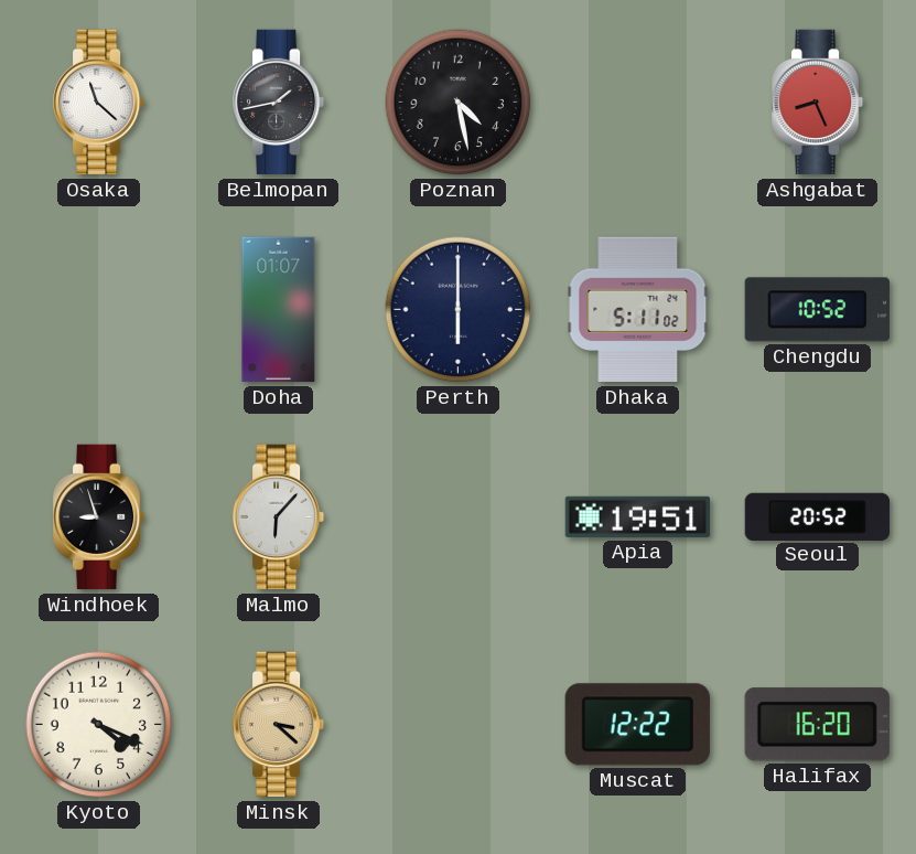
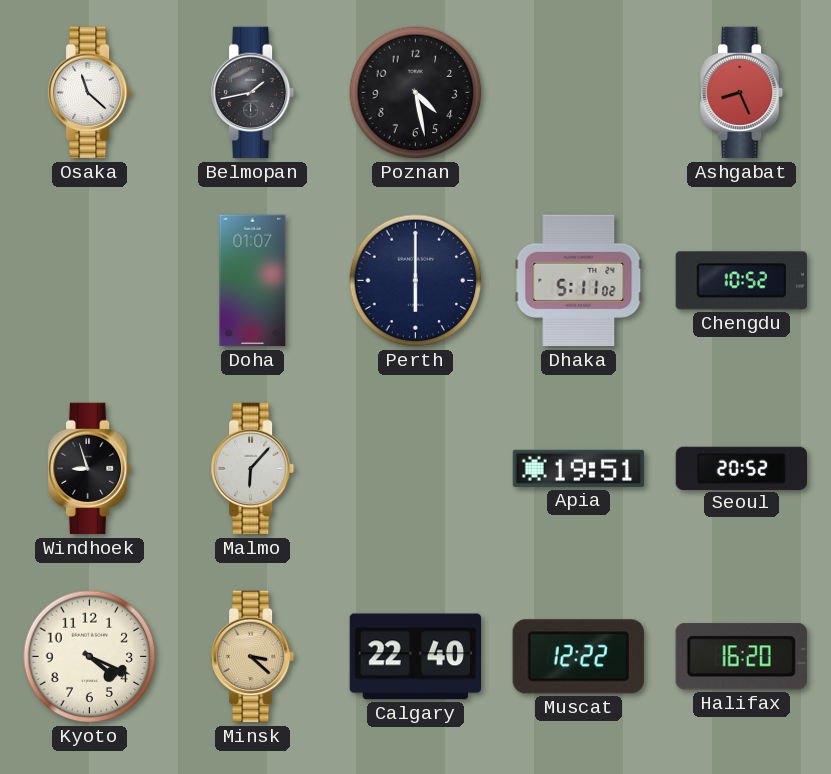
Calgary: none -> 22:40 (415, 657)
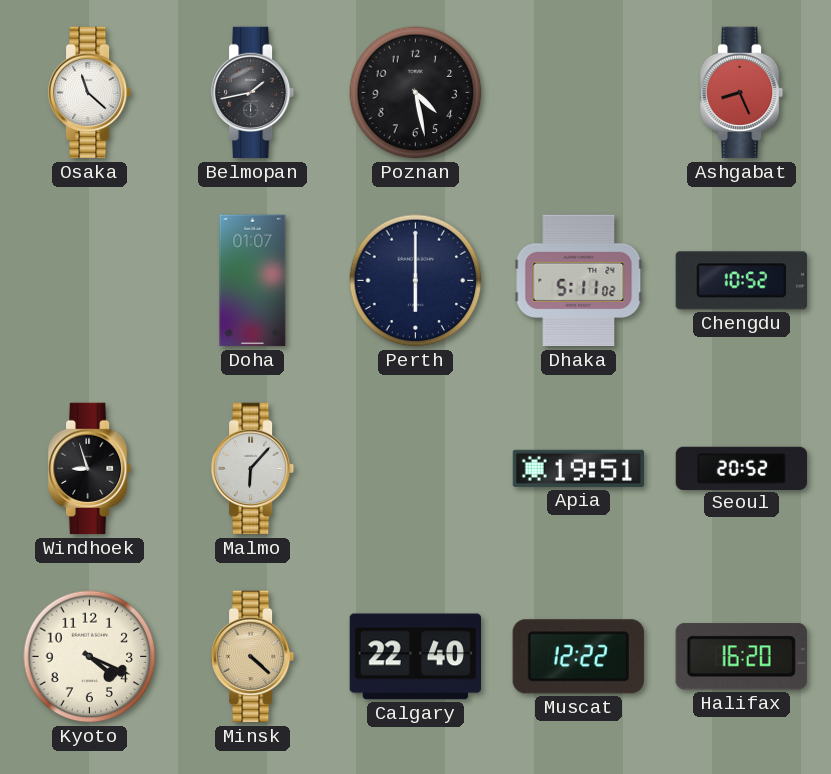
Minsk: 3:22 -> 4:22 (253, 657)
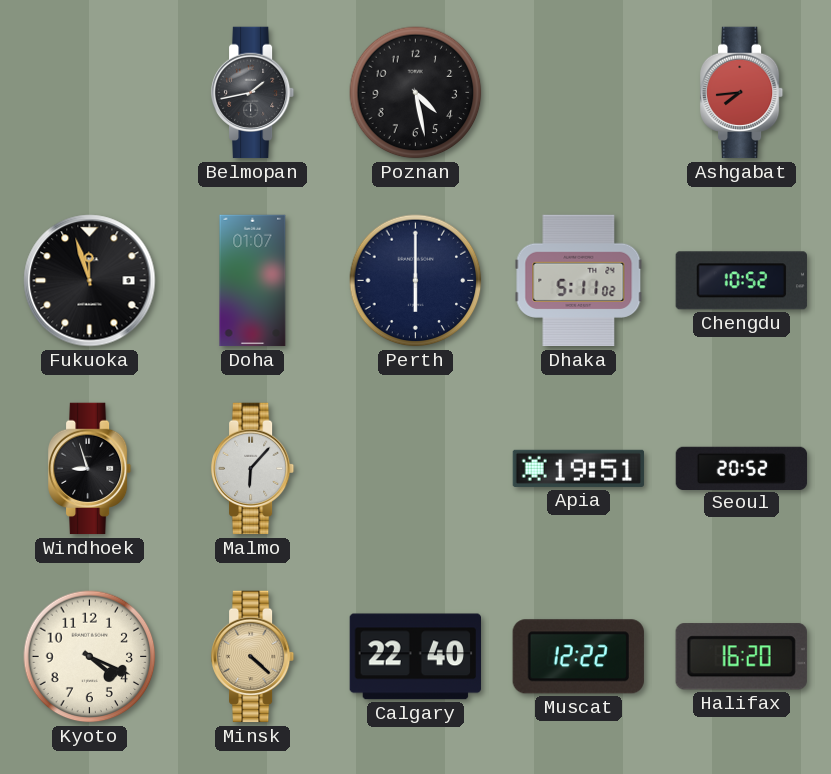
Osaka: 11:22 -> none (90, 93)
Ashgabat: 8:26 -> 7:44 (742, 93)
Fukuoka: none -> 11:57 (90, 281)
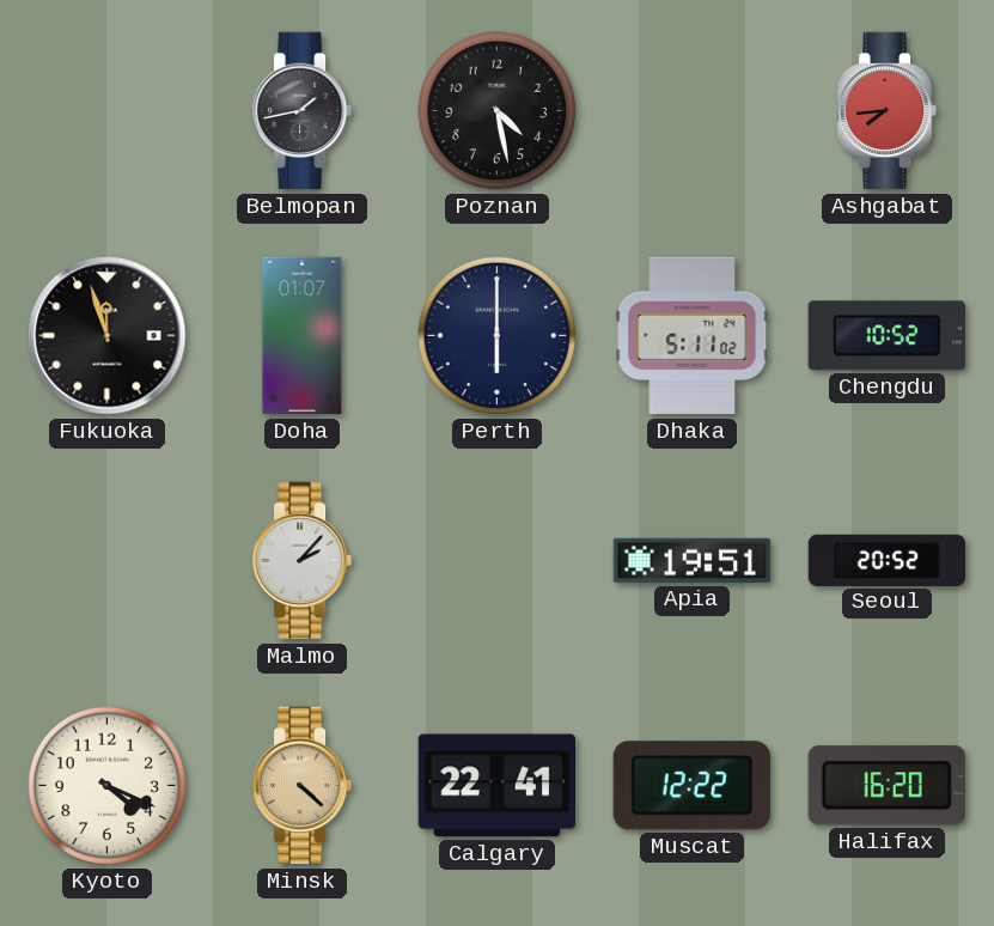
Windhoek: 8:57 -> none (90, 469)
Malmo: 6:07 -> 2:07 (303, 561)
Calgary: 22:40 -> 22:41 (496, 786)
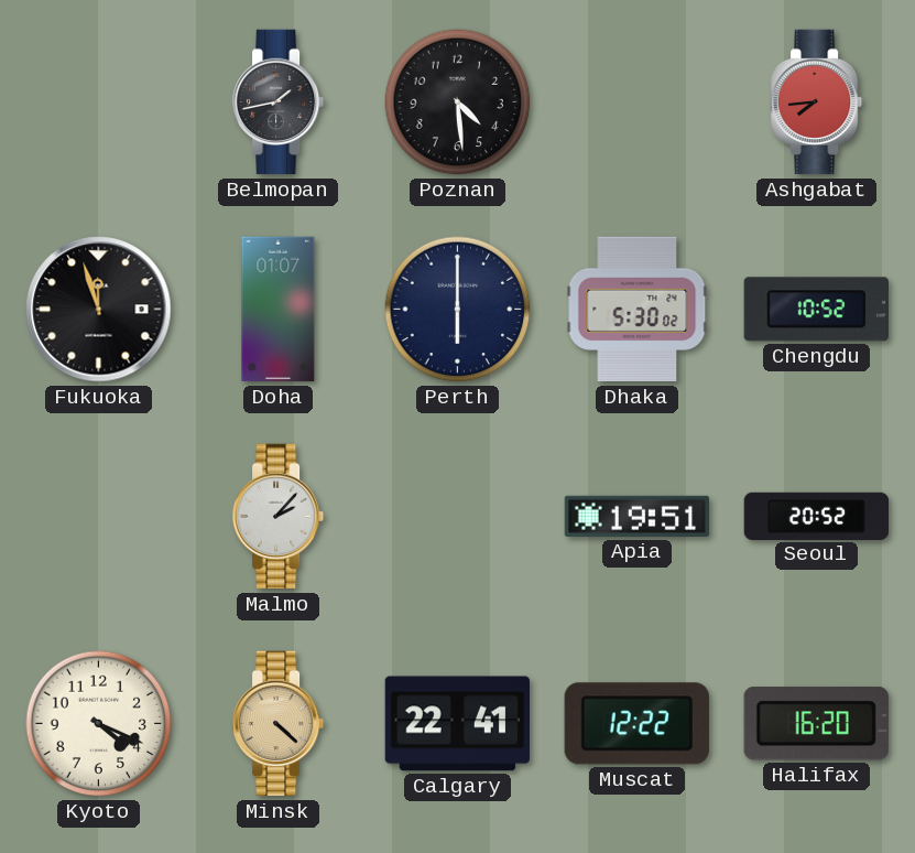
Poznan: 4:28 -> 4:29 (458, 102)
Dhaka: 5:11 -> 5:30 (638, 310)
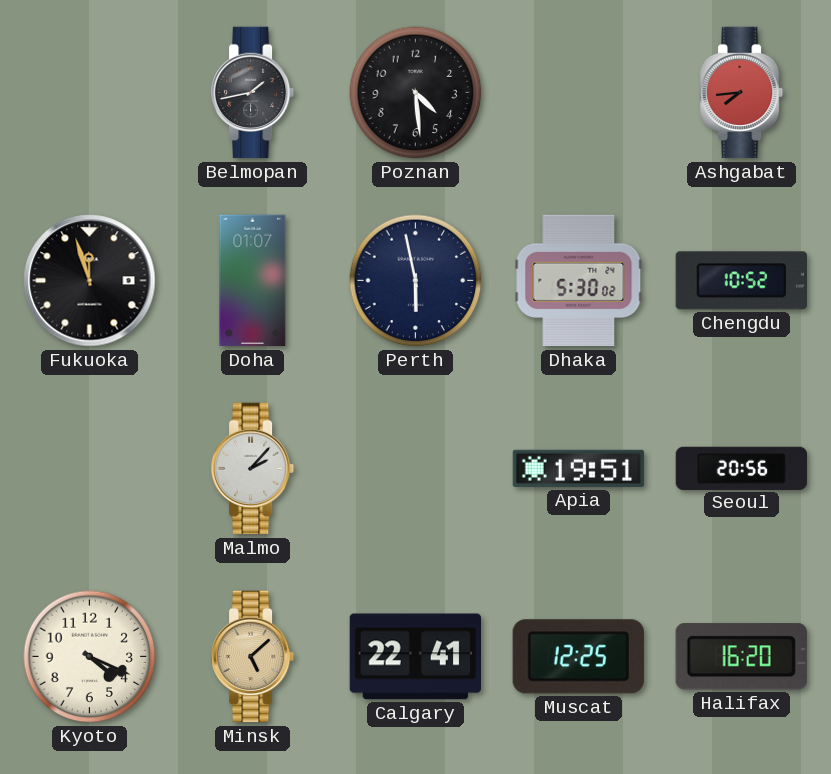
Perth: 6:00 -> 5:58 (416, 281)
Seoul: 20:52 -> 20:56 (742, 468)
Minsk: 4:22 -> 5:08 (253, 657)
Muscat: 12:22 -> 12:25 (578, 657)
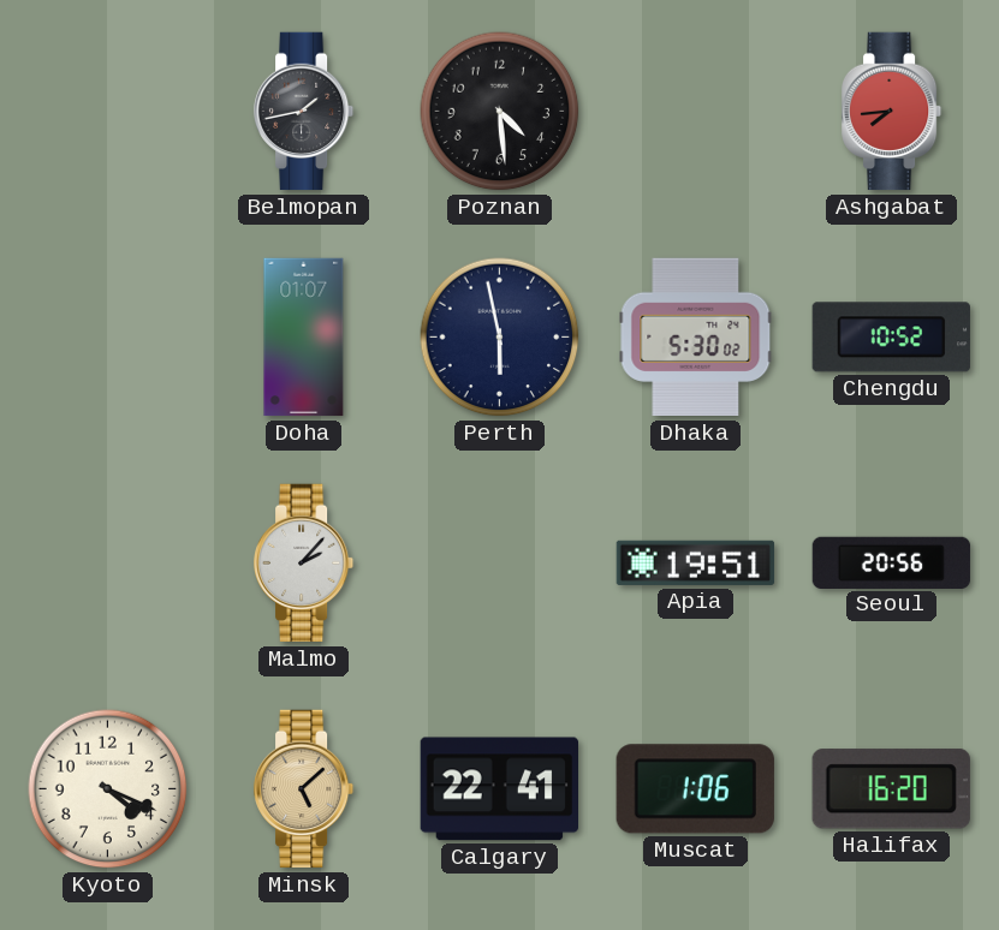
Fukuoka: 11:57 -> none (90, 281)
Muscat: 12:25 -> 1:06 (695, 789)
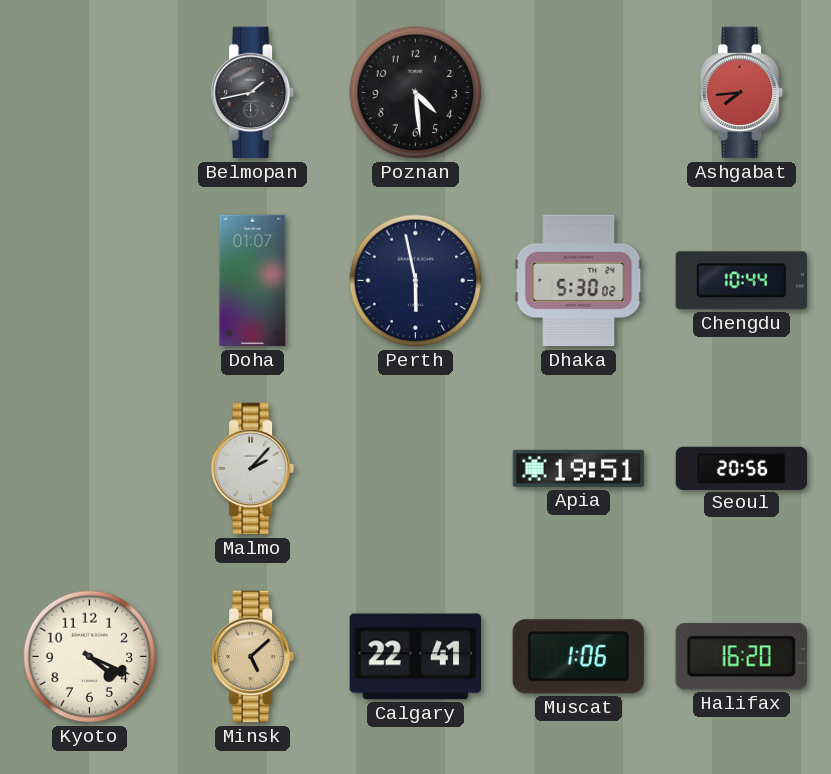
Chengdu: 10:52 -> 10:44 (741, 281)
